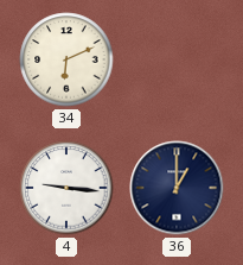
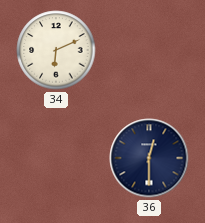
4: 9:16 -> none (66, 188)
36: 1:00 -> 12:30 (149, 158)
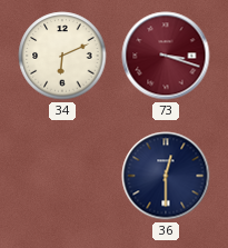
73: none -> 3:18 (166, 56)
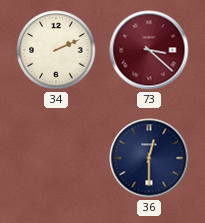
34: 6:11 -> 2:11 (56, 50)
73: 3:18 -> 3:22 (149, 50)
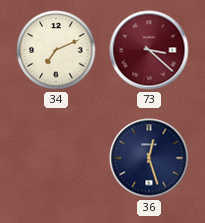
34: 2:11 -> 7:11 (56, 50)
36: 12:30 -> 12:27 (149, 158)
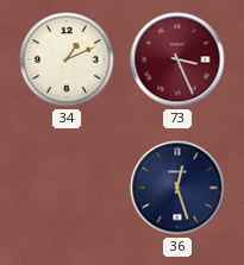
34: 7:11 -> 1:11 (67, 59)
73: 3:22 -> 3:26 (177, 59)
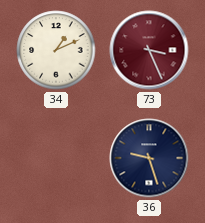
36: 12:27 -> 9:27 (149, 158)
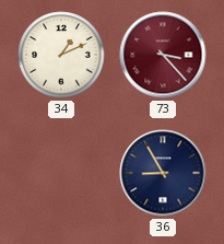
73: 3:26 -> 3:23 (163, 55)
36: 9:27 -> 8:55 (163, 173)
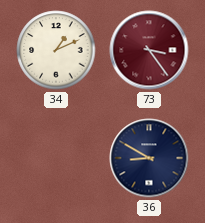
73: 3:23 -> 3:24 (149, 50)
36: 8:55 -> 8:50 (149, 158)
